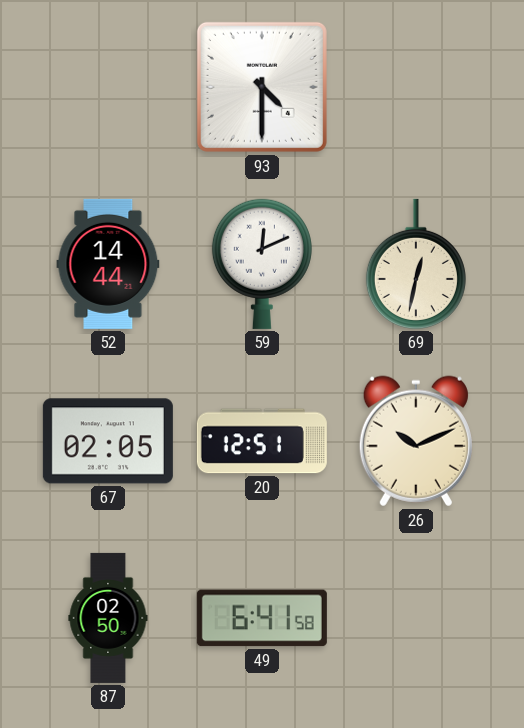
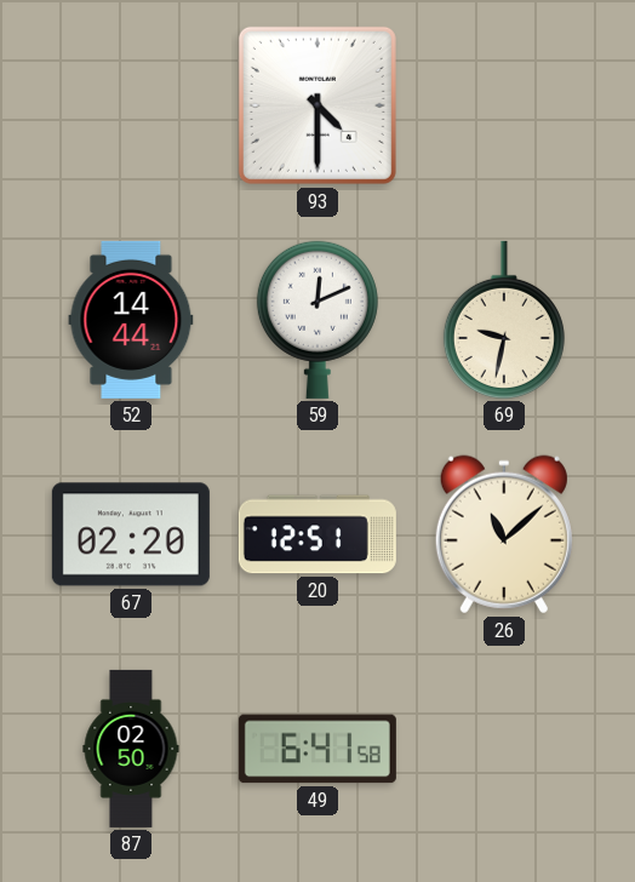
69: 12:32 -> 9:32 (504, 320)
67: 02:05 -> 02:20 (131, 534)
26: 10:11 -> 11:08 (504, 534)
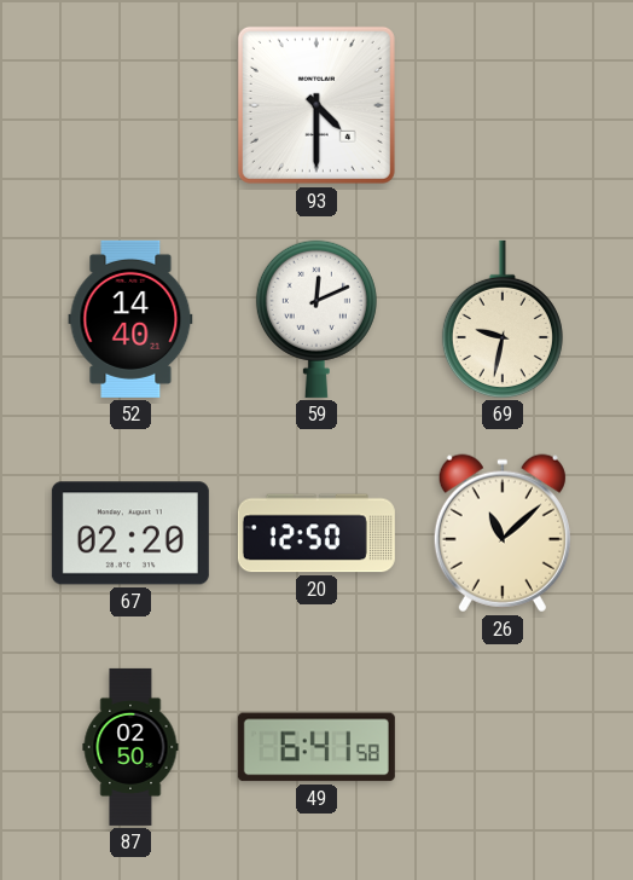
52: 14:44 -> 14:40 (130, 319)
20: 12:51 -> 12:50 (316, 533)
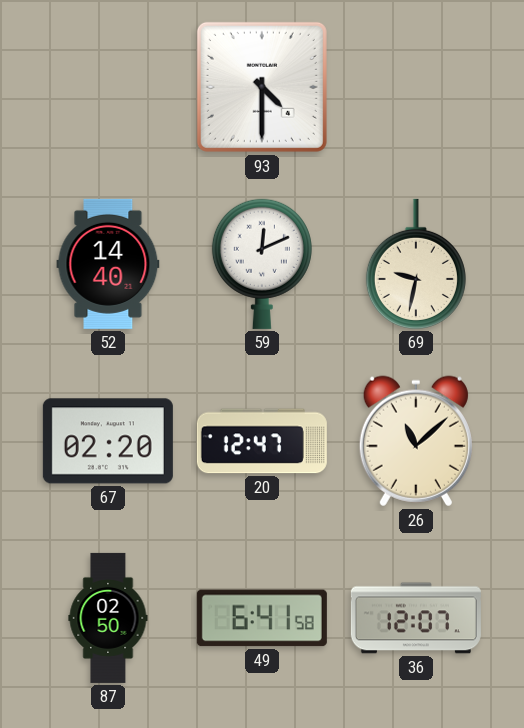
20: 12:50 -> 12:47 (262, 441)
36: none -> 12:07 (416, 618)
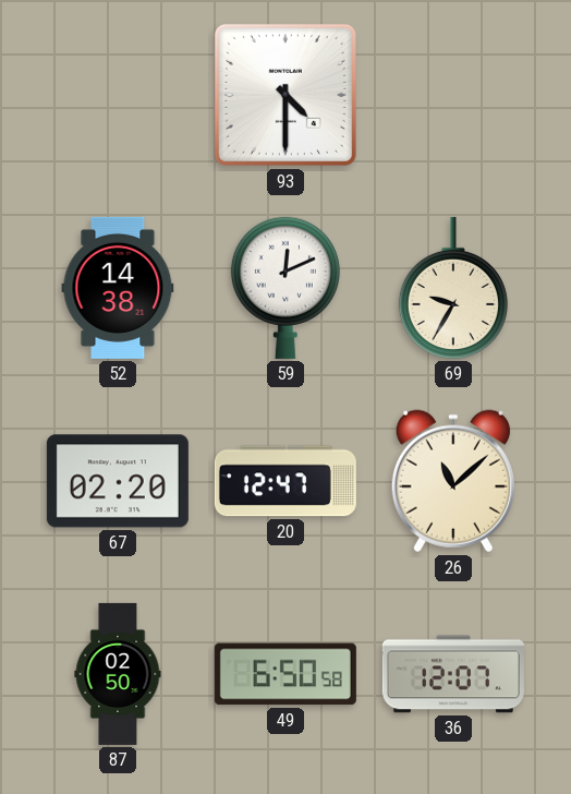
52: 14:40 -> 14:38 (118, 288)
69: 9:32 -> 9:35 (453, 288)
49: 6:41 -> 6:50 (285, 674)
